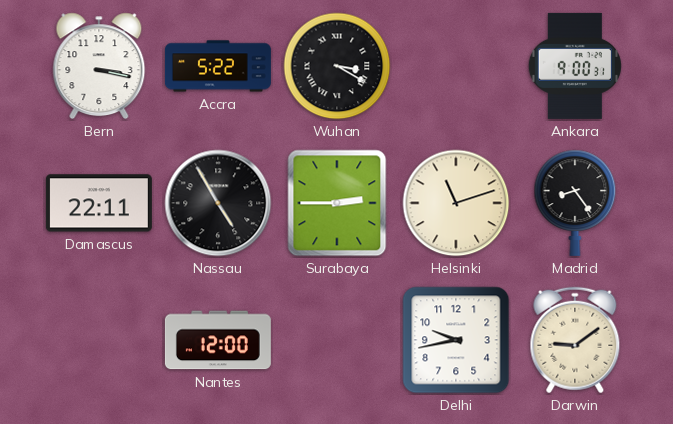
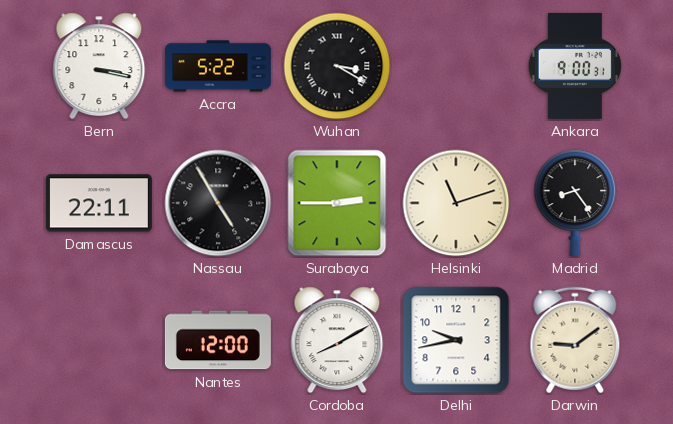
Cordoba: none -> 8:10 (337, 340)
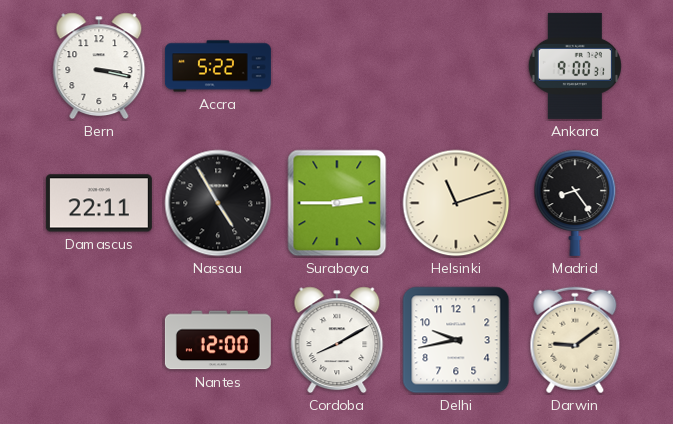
Wuhan: 3:20 -> none (337, 66)
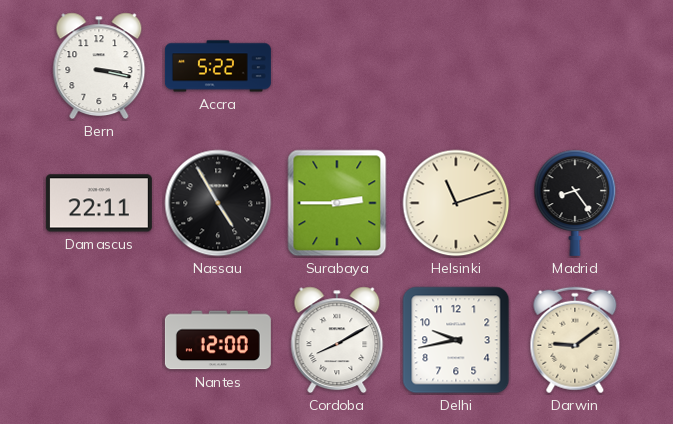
Ankara: 9:00 -> none (575, 66)
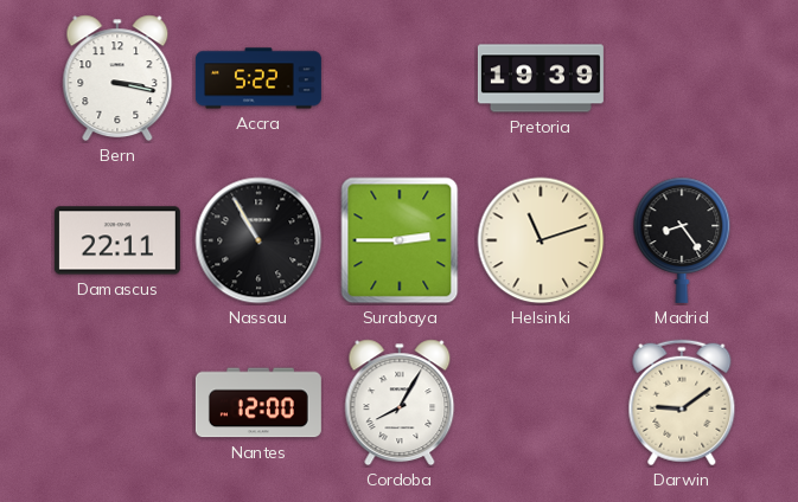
Pretoria: none -> 19:39 (541, 78)
Nassau: 4:55 -> 10:55 (258, 240)
Cordoba: 8:10 -> 8:05 (400, 403)
Delhi: 9:43 -> none (456, 340)
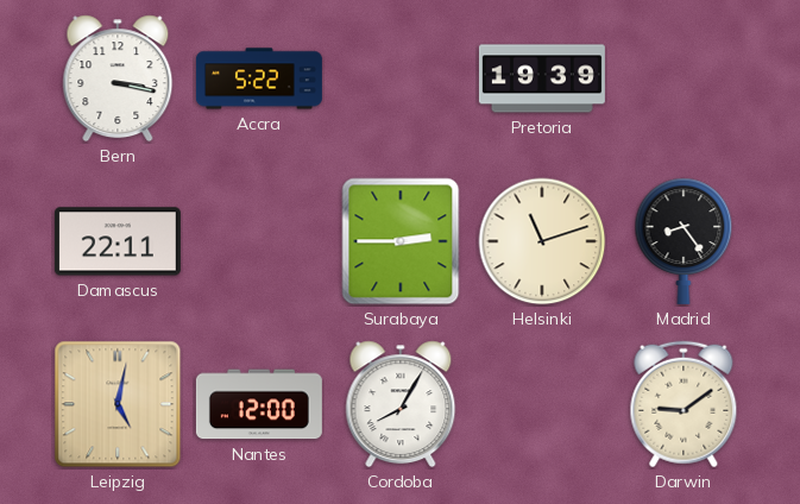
Nassau: 10:55 -> none (258, 240)
Leipzig: none -> 5:02 (118, 404)
